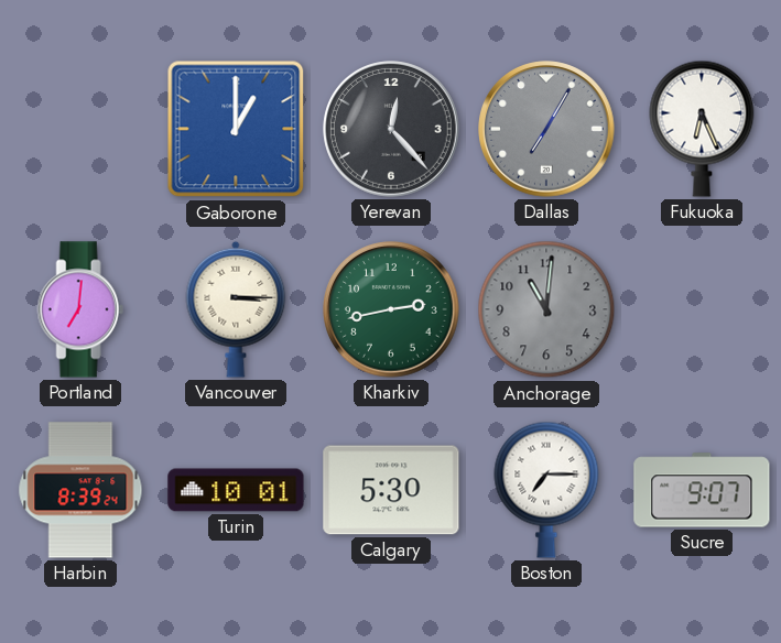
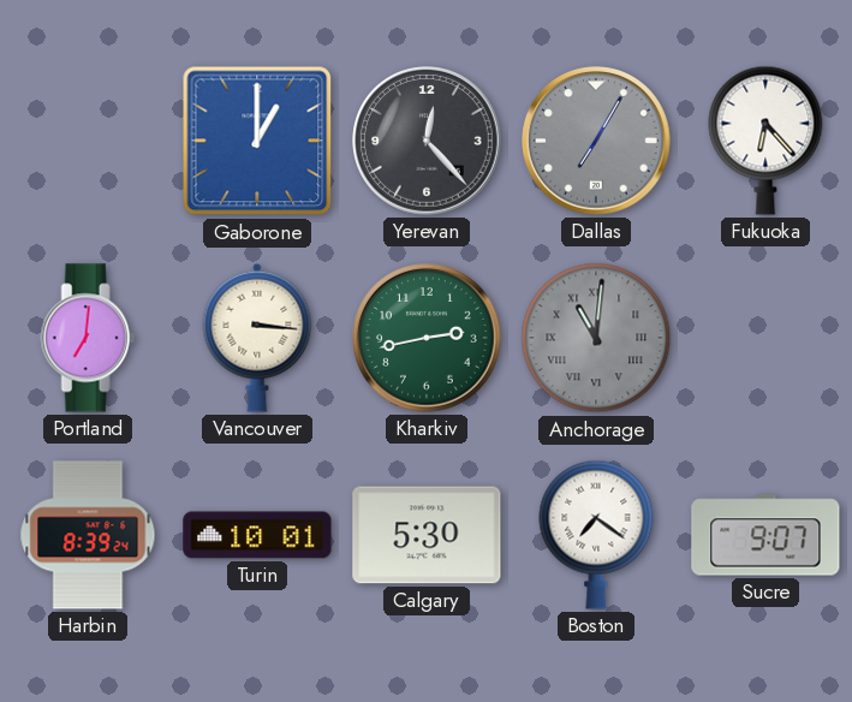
Fukuoka: 6:26 -> 6:23 (765, 141)
Vancouver: 3:15 -> 3:16 (257, 338)
Anchorage numerals: Arabic -> Roman (596, 338)
Boston: 7:15 -> 7:21 (596, 535)
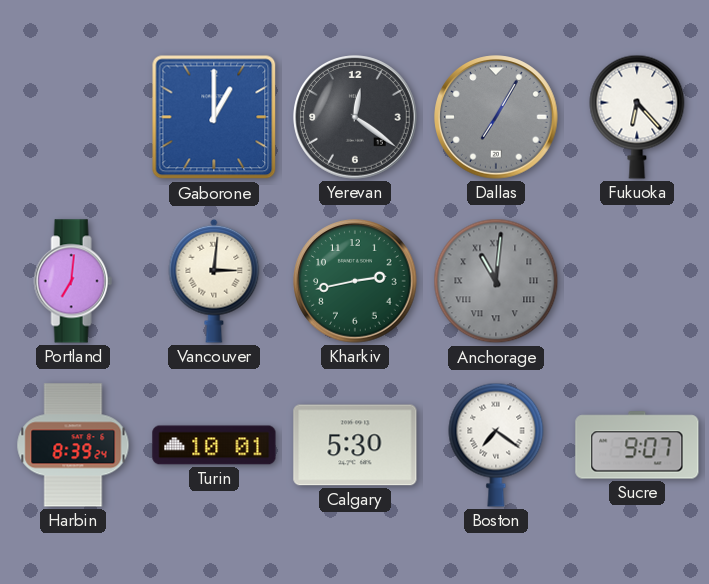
Yerevan: 12:23 -> 12:21 (355, 117)
Vancouver: 3:16 -> 3:01 (214, 281)
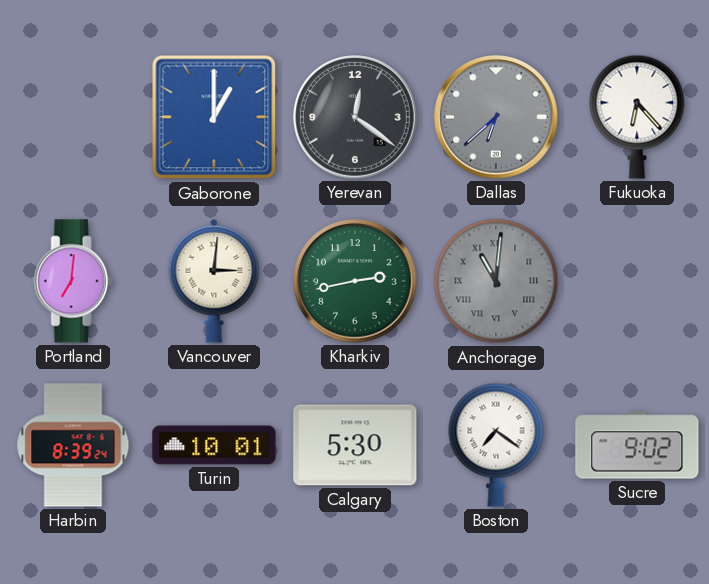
Dallas: 7:05 -> 6:38 (496, 117)
Sucre: 9:07 -> 9:02 (637, 445)
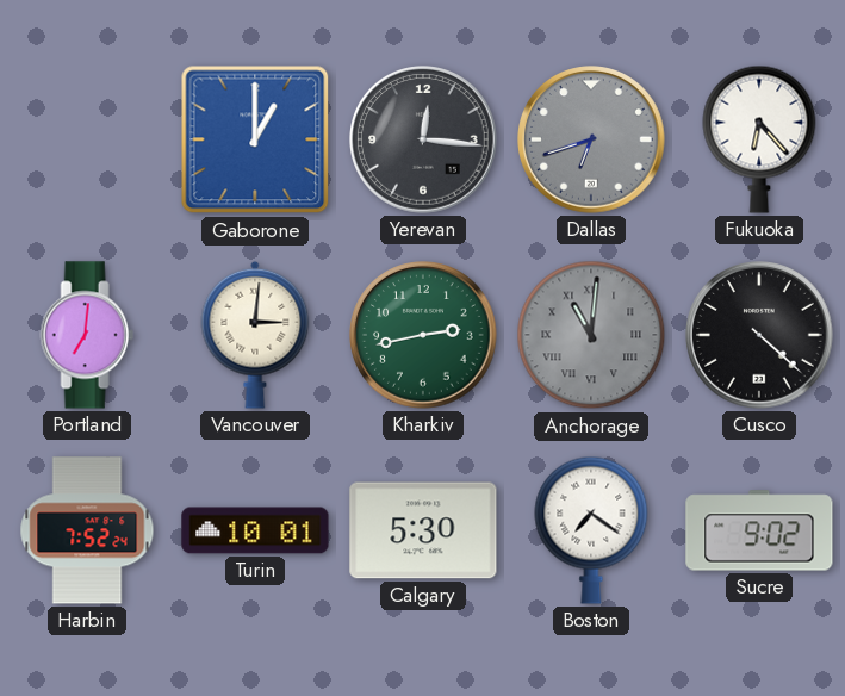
Yerevan: 12:21 -> 12:16 (423, 139)
Dallas: 6:38 -> 6:42 (591, 139)
Cusco: none -> 4:22 (759, 335)
Harbin: 8:39 -> 7:52 (87, 530)
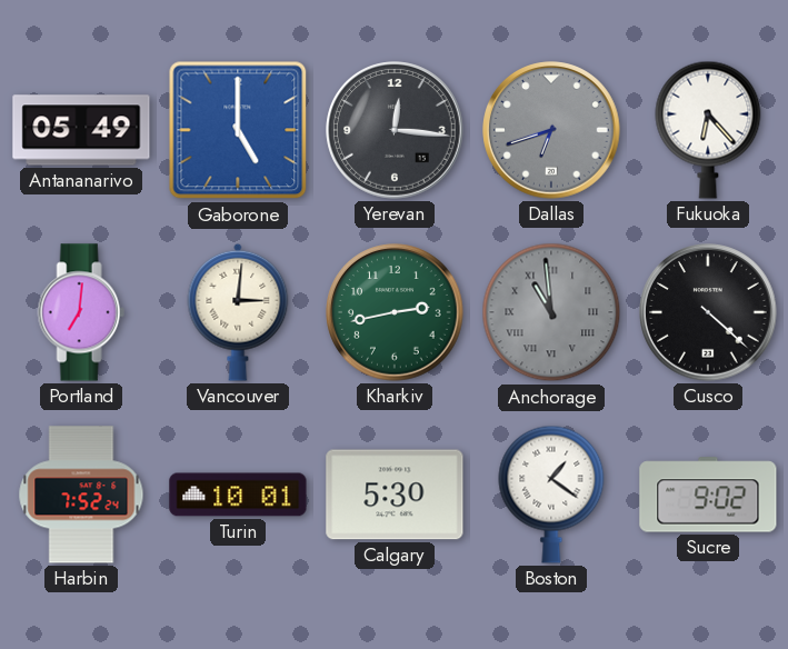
Antananarivo: none -> 05:49 (81, 130)
Gaborone: 1:00 -> 5:00 (238, 130)
Anchorage: 11:01 -> 10:59 (551, 312)
Boston: 7:21 -> 1:21 (551, 495)
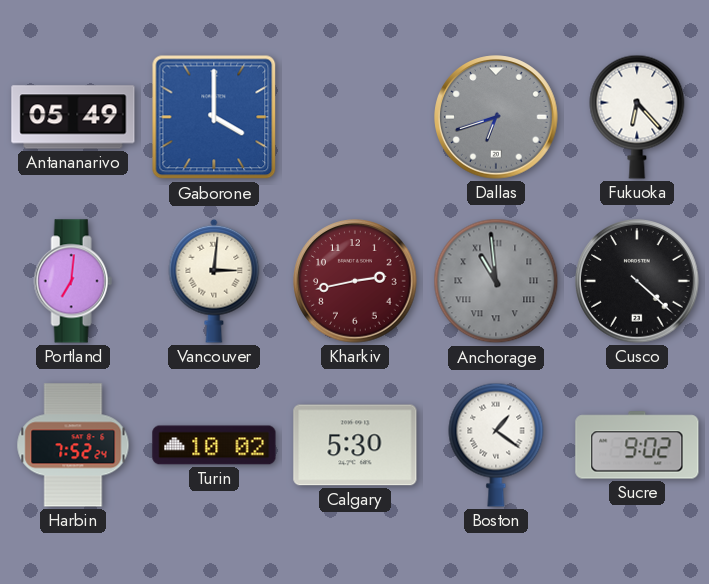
Gaborone: 5:00 -> 4:00 (214, 117)
Yerevan: 12:16 -> none (395, 130)
Kharkiv dial: green -> burgundy (355, 281)
Turin: 10:01 -> 10:02 (214, 445)
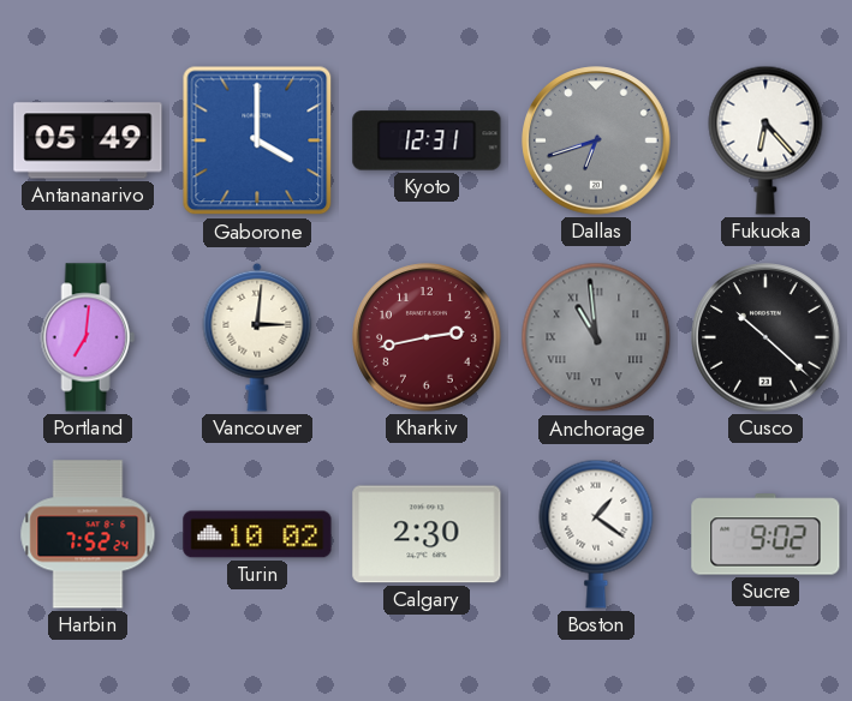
Kyoto: none -> 12:31 (427, 140)
Cusco: 4:22 -> 10:22 (765, 337)
Calgary: 5:30 -> 2:30 (427, 534)
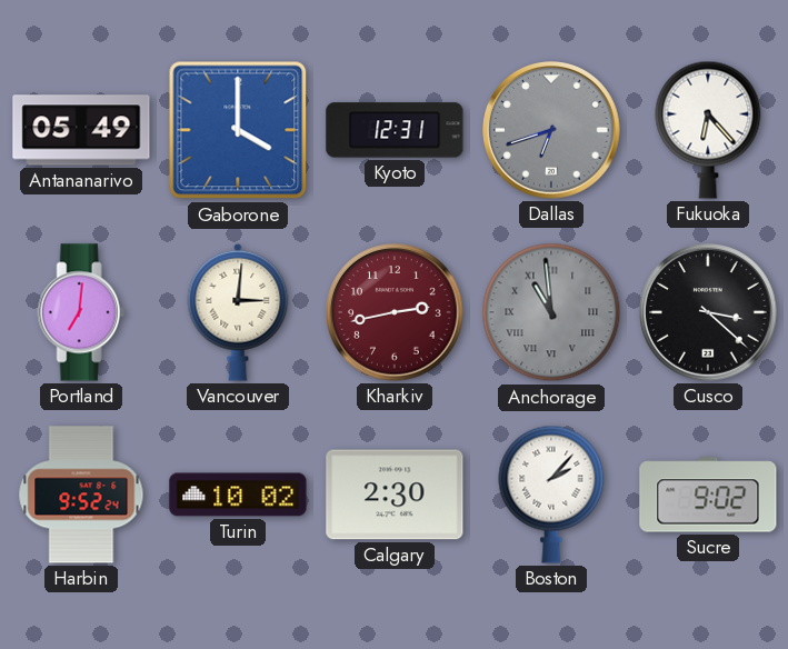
Cusco: 10:22 -> 3:22 (708, 312)
Harbin: 7:52 -> 9:52 (81, 495)
Boston: 1:21 -> 2:07 (551, 495)
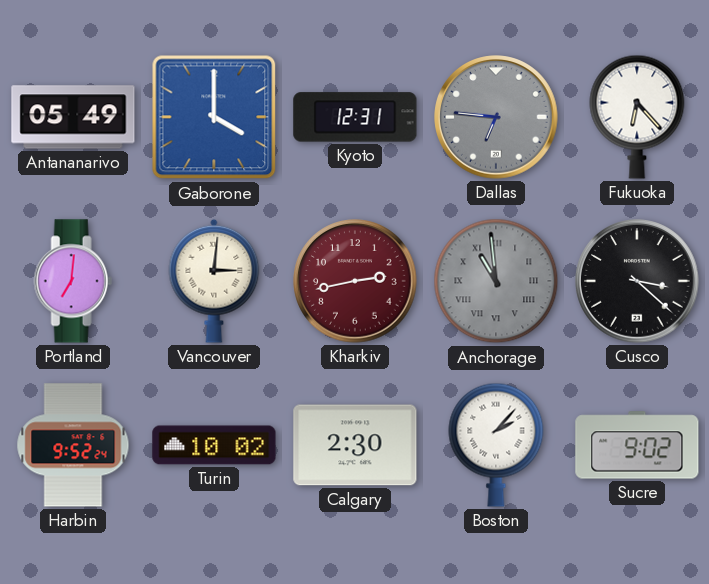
Dallas: 6:42 -> 6:46 (496, 117)
